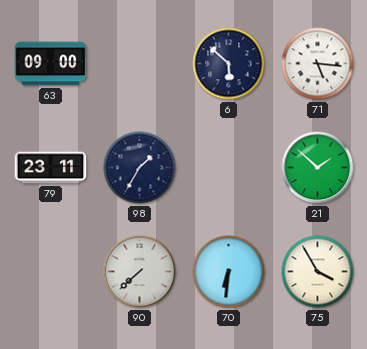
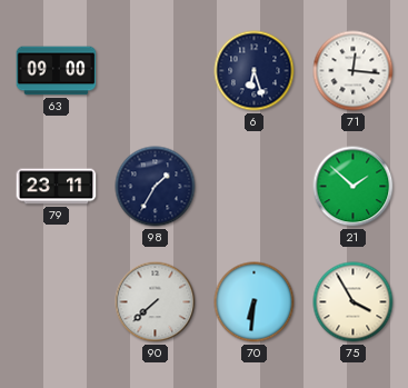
6: 5:52 -> 6:27 (255, 71)
71: 5:16 -> 12:16 (354, 71)
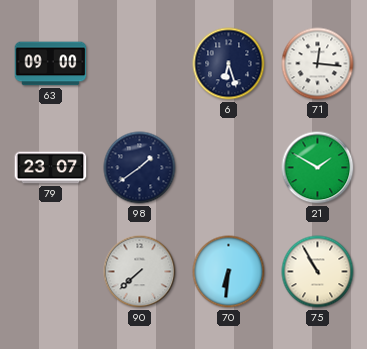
79: 23:11 -> 23:07 (51, 168)
98: 1:35 -> 1:39 (140, 168)
21: 1:52 -> 1:50 (318, 168)
75: 3:55 -> 10:55 (318, 272)
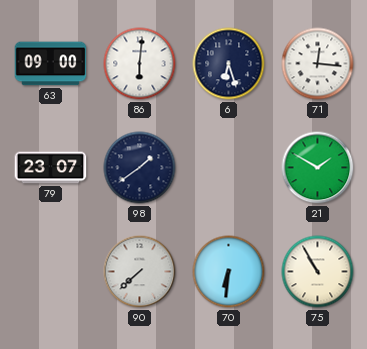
86: none -> 6:01 (140, 64)
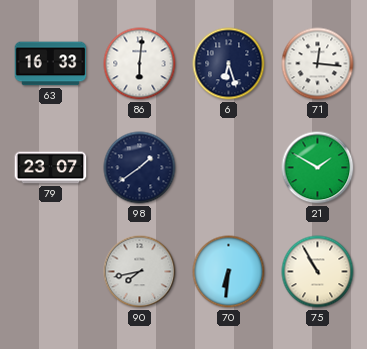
63: 09:00 -> 16:33 (51, 64)
90: 7:38 -> 7:43 (140, 272)
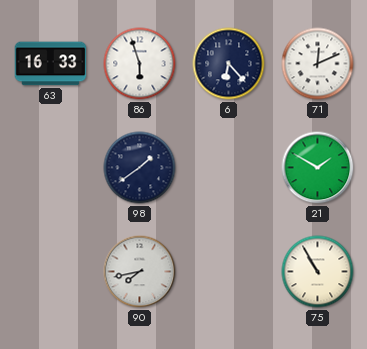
86: 6:01 -> 5:57 (140, 64)
6: 6:27 -> 6:23 (229, 64)
71: 12:16 -> 12:11 (318, 64)
79: 23:07 -> none (51, 168)
70: 6:31 -> none (229, 272)
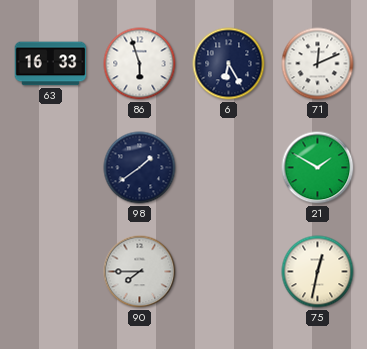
6: 6:23 -> 6:25 (229, 64)
90: 7:43 -> 7:45 (140, 272)
75: 10:55 -> 12:32 (318, 272)
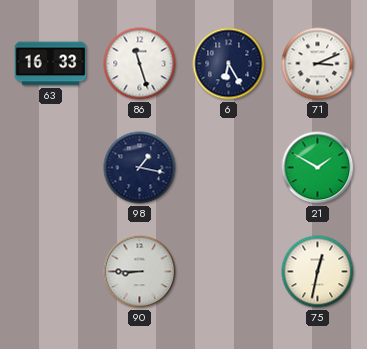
86: 5:57 -> 11:27 (140, 64)
71: 12:11 -> 3:11 (318, 64)
98: 1:39 -> 1:17 (140, 168)
90: 7:45 -> 8:45 (140, 272)
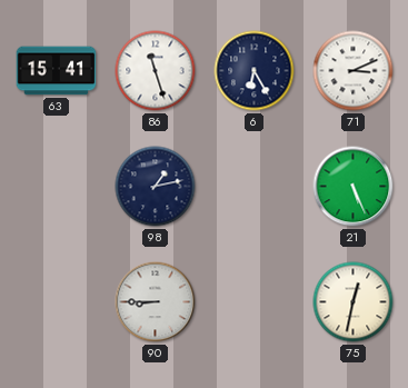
63: 16:33 -> 15:41 (57, 71)
98: 1:17 -> 1:13 (156, 187)
21: 1:50 -> 5:26 (354, 187)
